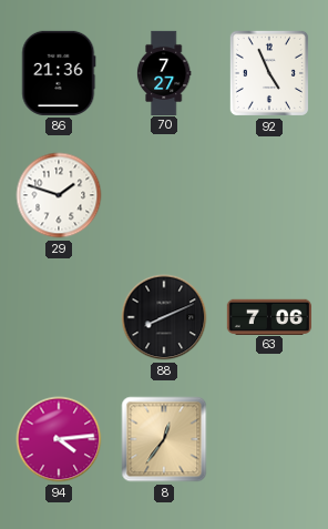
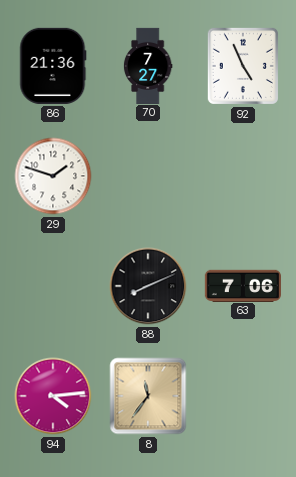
8: 12:36 -> 11:36 (148, 396)
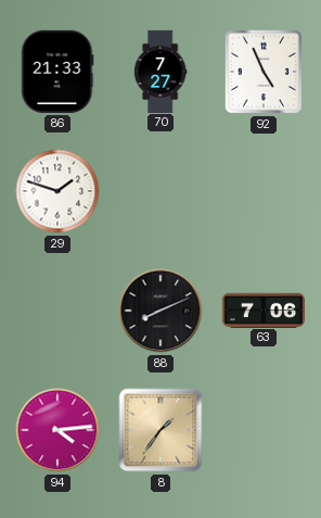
86: 21:36 -> 21:33 (57, 72)
8: 11:36 -> 1:36 (160, 430)
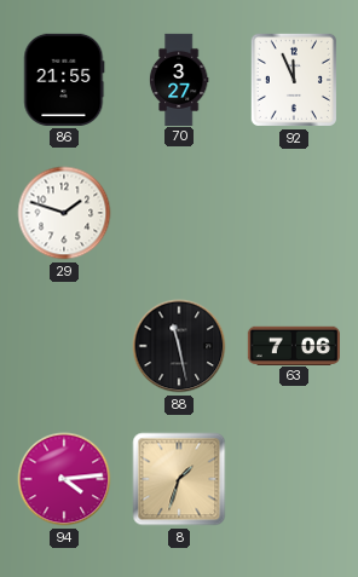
86: 21:33 -> 21:55 (64, 80)
70: 7:27 -> 3:27 (179, 79)
92: 4:56 -> 11:56 (294, 80)
88: 8:11 -> 11:28 (179, 346)
8: 1:36 -> 1:33 (179, 479)
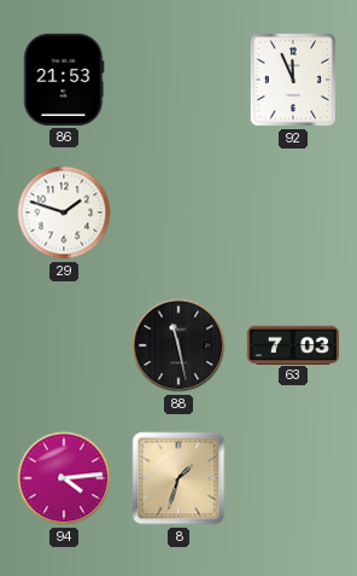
86: 21:55 -> 21:53 (64, 80)
70: 3:27 -> none (179, 79)
63: 7:06 -> 7:03 (293, 344)
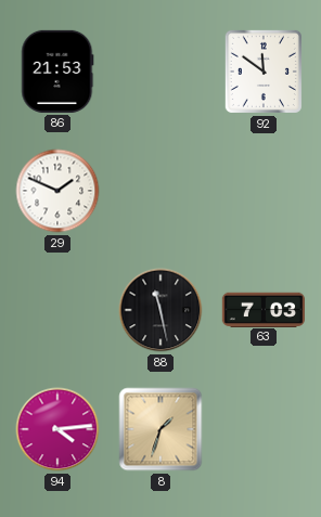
92: 11:56 -> 11:51 (264, 72)
29: 1:48 -> 1:49 (57, 191)
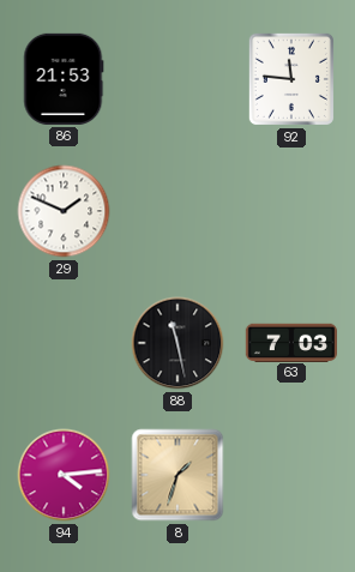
92: 11:51 -> 11:46 (291, 79)
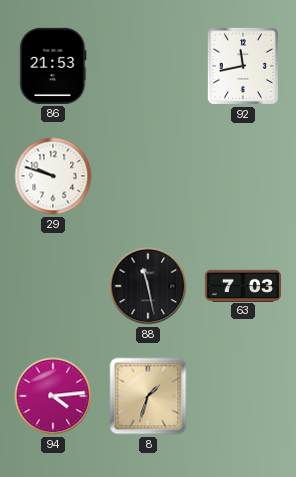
92: 11:46 -> 11:43 (243, 66)
29: 1:49 -> 9:48 (53, 176)
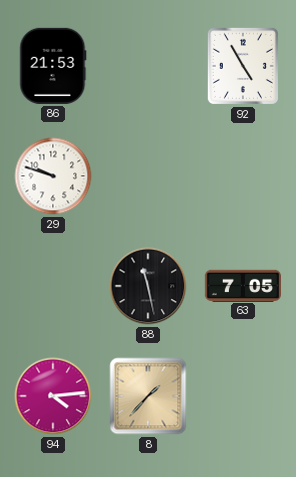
92: 11:43 -> 4:55 (243, 66)
63: 7:03 -> 7:05 (243, 285)
8: 1:33 -> 1:37 (148, 396)
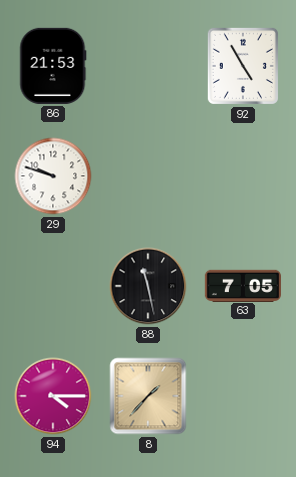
94: 4:14 -> 4:15 (53, 396)
